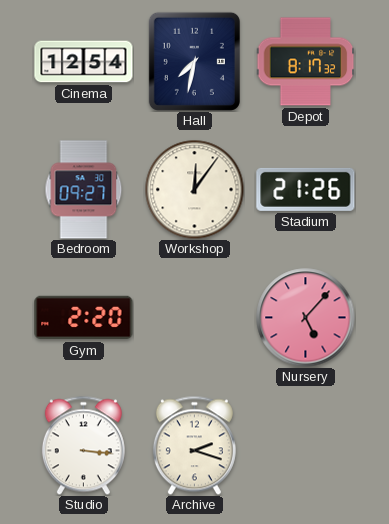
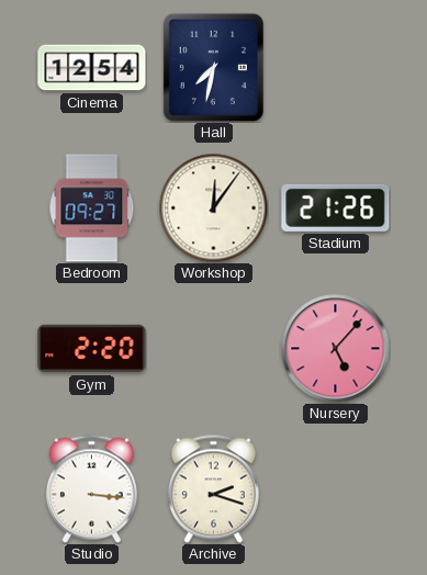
Depot: 8:17 -> none (305, 62)
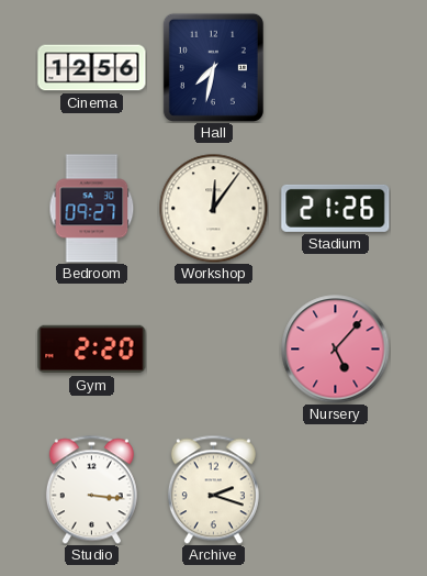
Cinema: 12:54 -> 12:56 (92, 68)
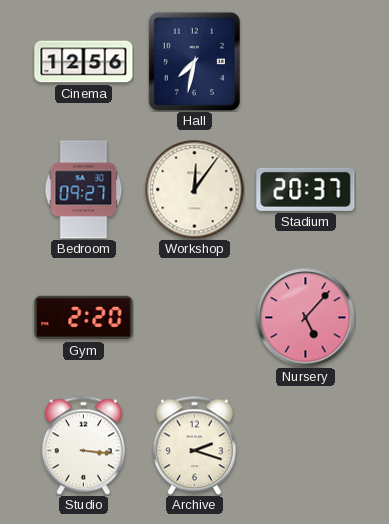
Stadium: 21:26 -> 20:37 (306, 189)
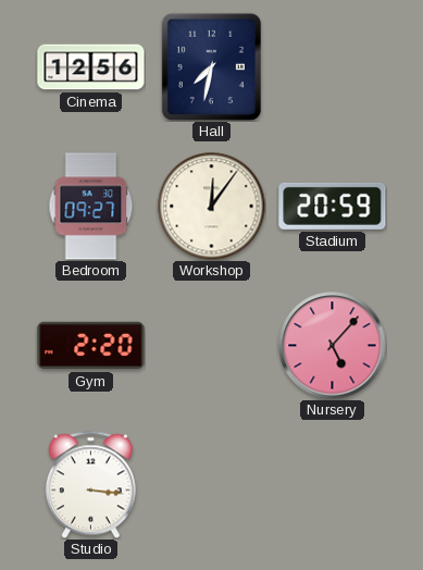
Stadium: 20:37 -> 20:59 (333, 206)
Archive: 2:18 -> none (194, 445)
